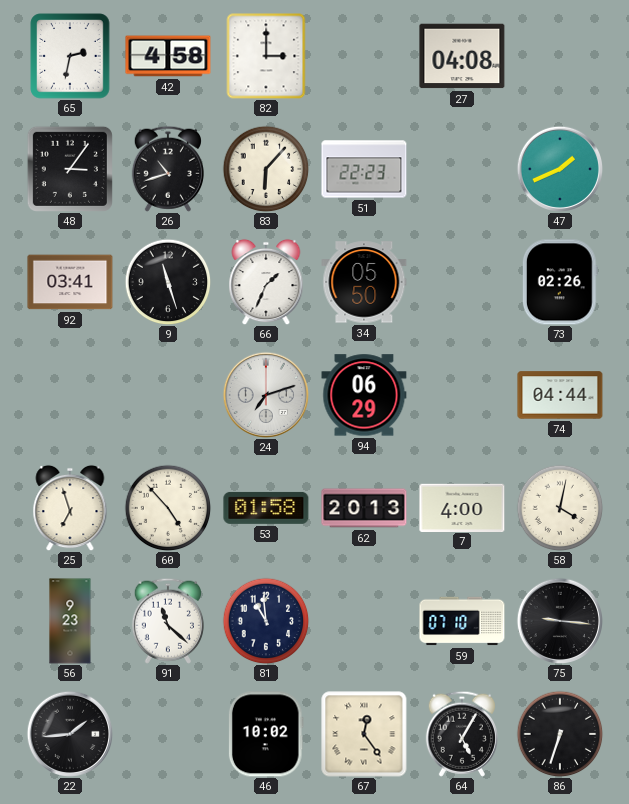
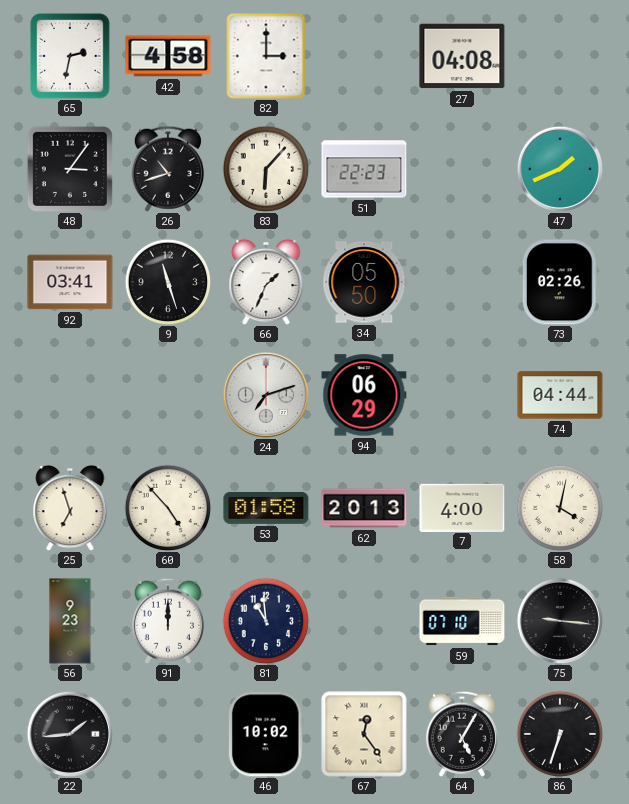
91: 11:22 -> 12:00 (168, 621)
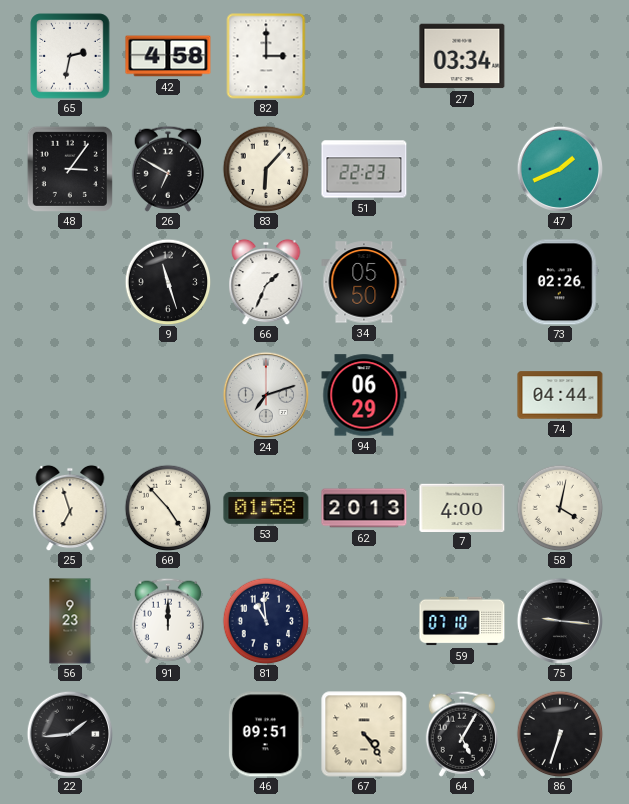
27: 04:08 -> 03:34 (462, 56)
26: 10:42 -> 6:50 (168, 169)
92: 03:41 -> none (70, 282)
46: 10:02 -> 09:51 (266, 734)
67: 12:24 -> 4:24 (364, 734)
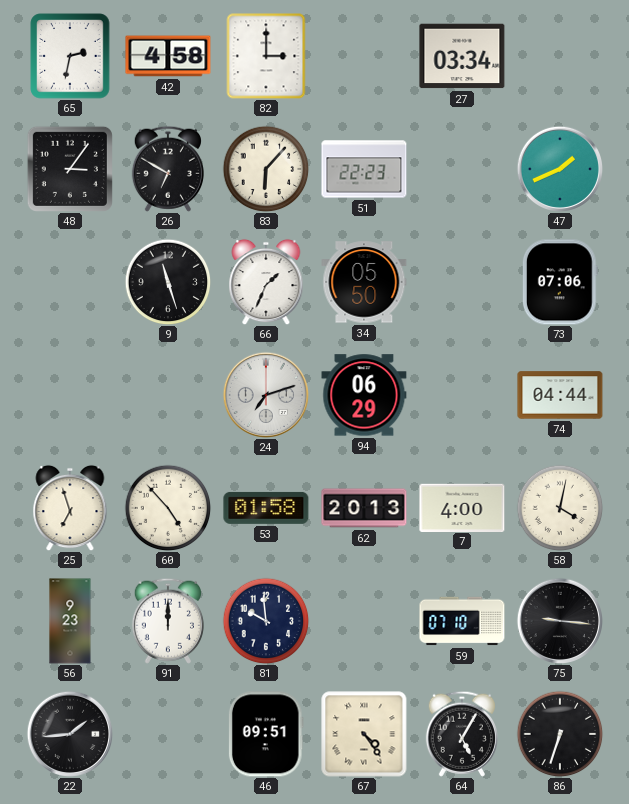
73: 02:26 -> 07:06 (560, 282)
81: 10:59 -> 9:59 (266, 621)
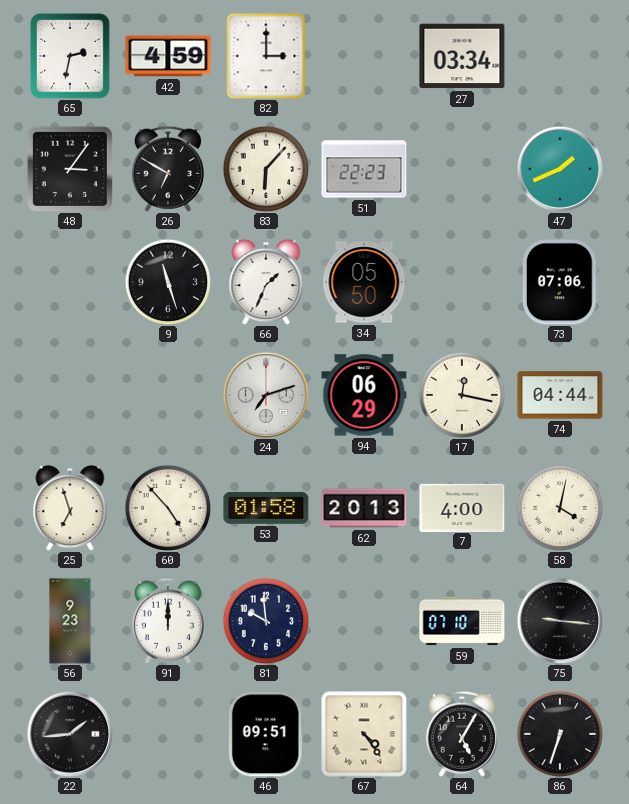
42: 4:58 -> 4:59 (168, 56)
17: none -> 12:17 (462, 395)
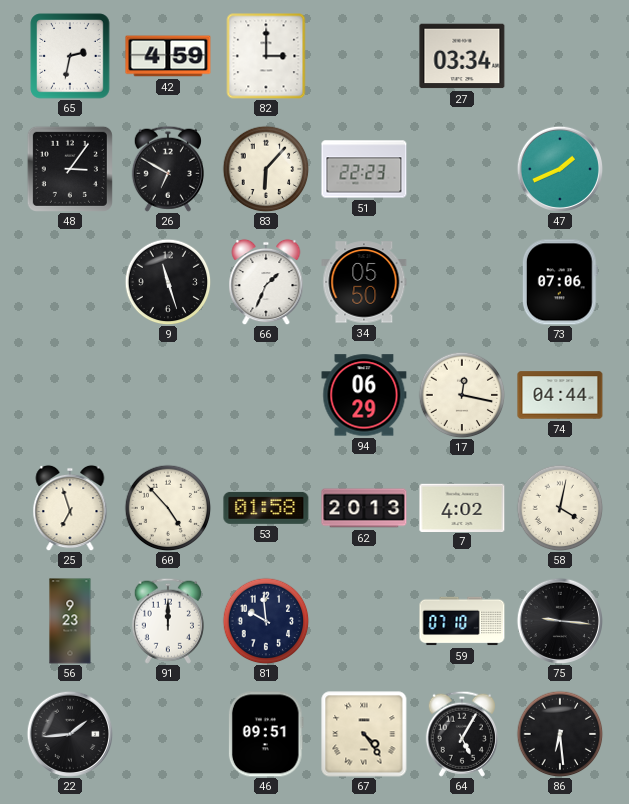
24: 7:12 -> none (265, 394)
7: 4:00 -> 4:02 (462, 507)
86: 6:33 -> 6:29 (560, 734)
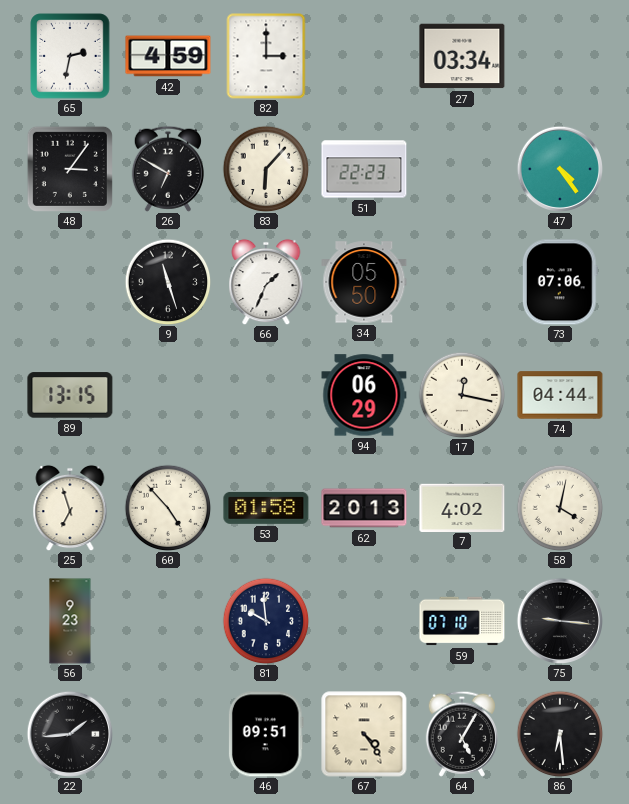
47: 1:41 -> 4:24 (559, 168)
89: none -> 13:15 (70, 395)
91: 12:00 -> none (168, 621)
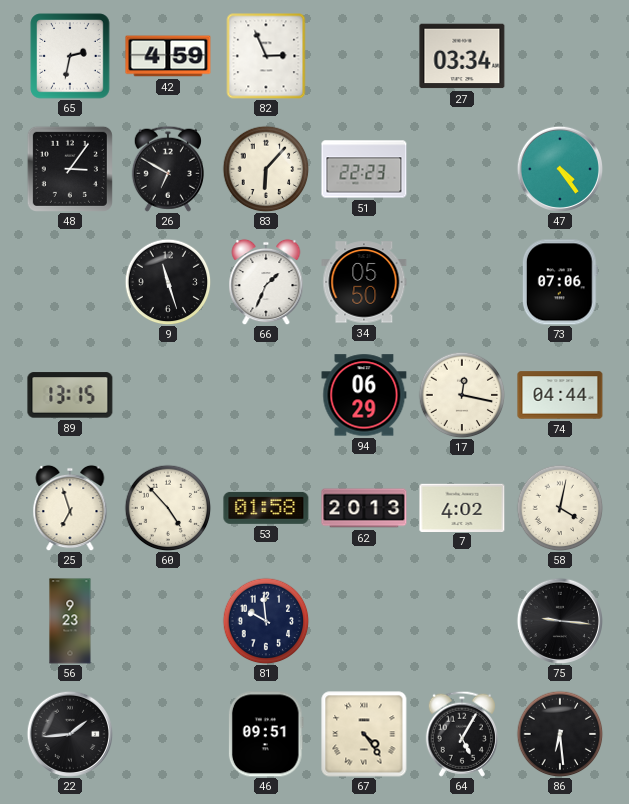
82: 3:00 -> 2:56 (266, 56)
59: 07:10 -> none (462, 621)
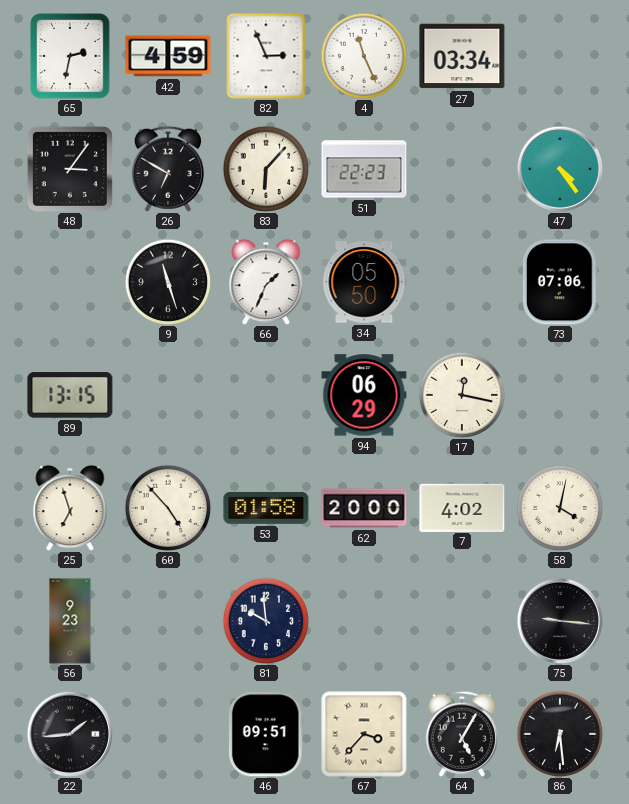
4: none -> 11:26 (364, 56)
74: 04:44 -> none (560, 395)
62: 20:13 -> 20:00 (364, 508)
67: 4:24 -> 3:37 (364, 734)
